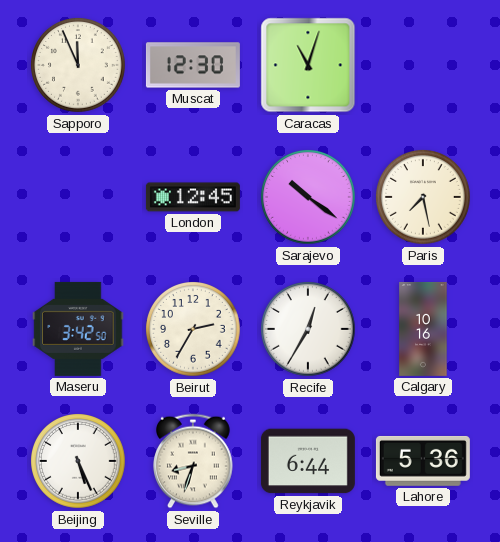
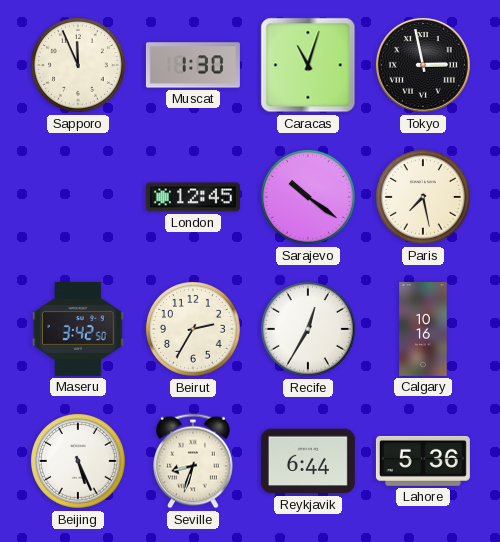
Muscat: 12:30 -> 1:30 (193, 65)
Tokyo: none -> 2:58 (423, 65)
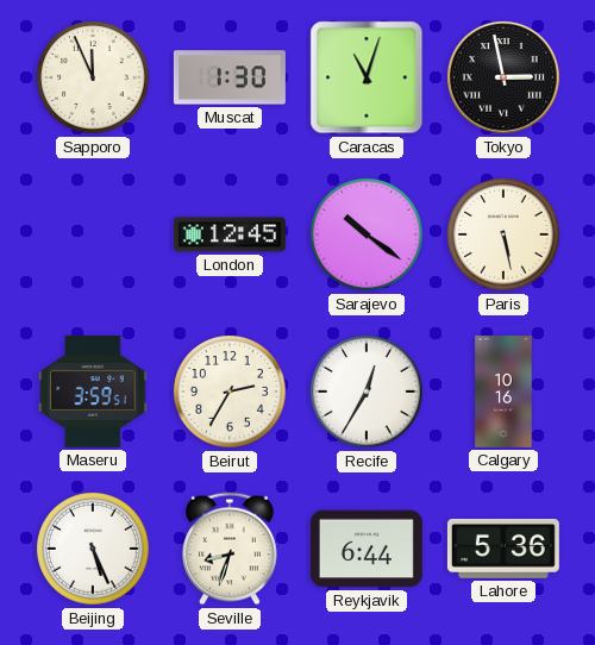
Paris: 7:28 -> 5:28 (505, 236)
Maseru: 3:42 -> 3:59 (93, 392)
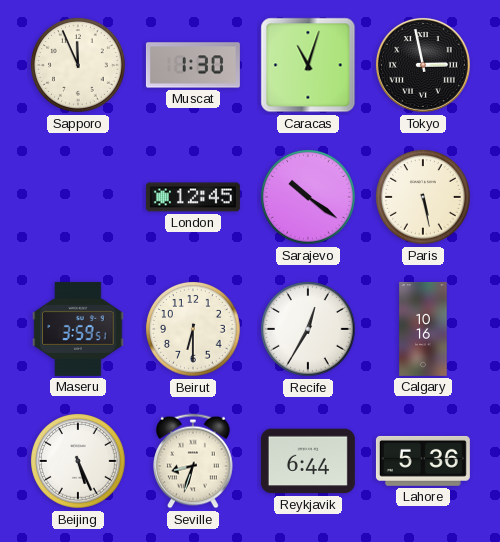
Beirut: 2:35 -> 6:30 (194, 330)
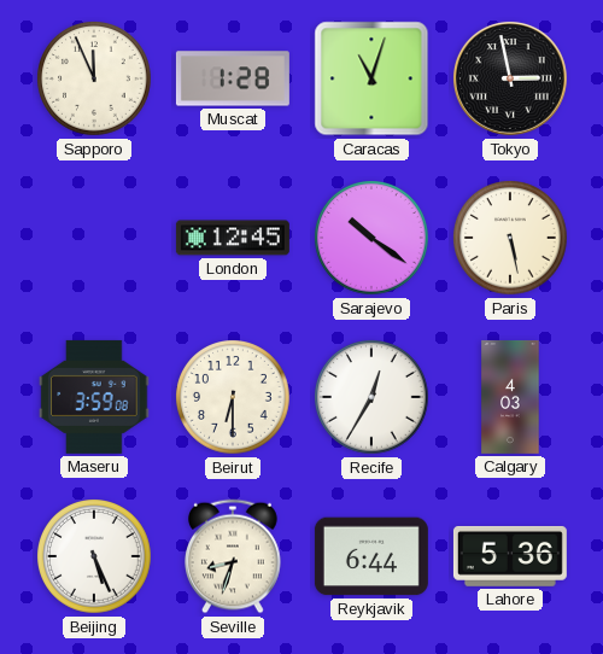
Muscat: 1:30 -> 1:28 (233, 78)
Maseru: 3:59:51 -> 3:59:08 (94, 397)
Calgary: 10:16 -> 4:03 (510, 397)
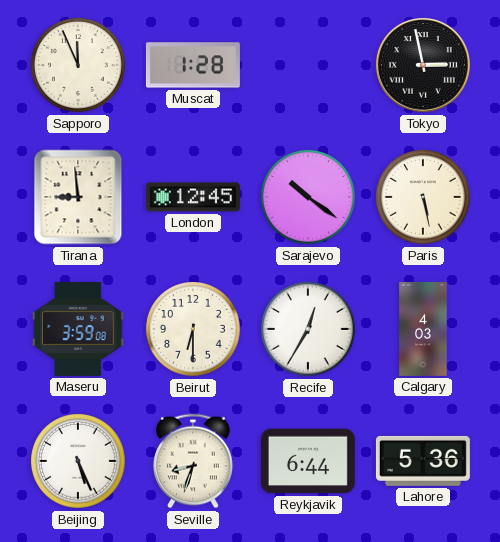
Caracas: 11:03 -> none (371, 78)
Tirana: none -> 8:59 (78, 197)
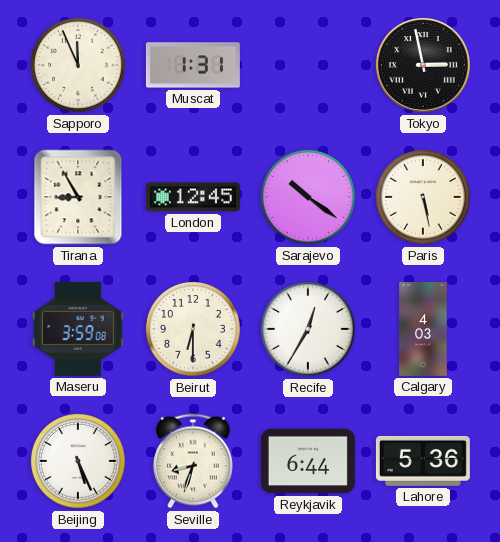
Muscat: 1:28 -> 1:31 (193, 65)
Tirana: 8:59 -> 8:55 (78, 197)
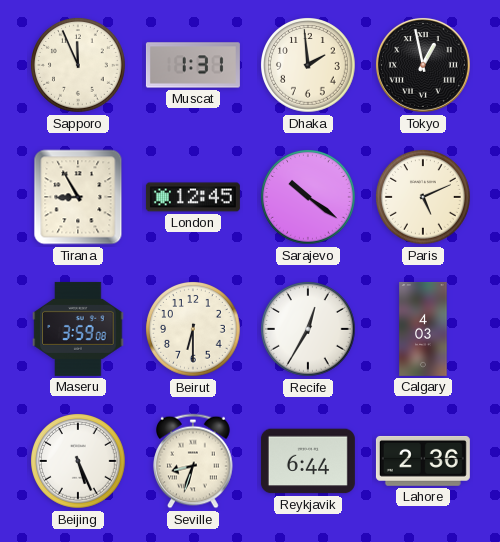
Dhaka: none -> 1:59 (309, 66)
Tokyo: 2:58 -> 12:58 (423, 65)
Paris: 5:28 -> 5:11 (424, 198)
Lahore: 5:36 -> 2:36 (423, 461)
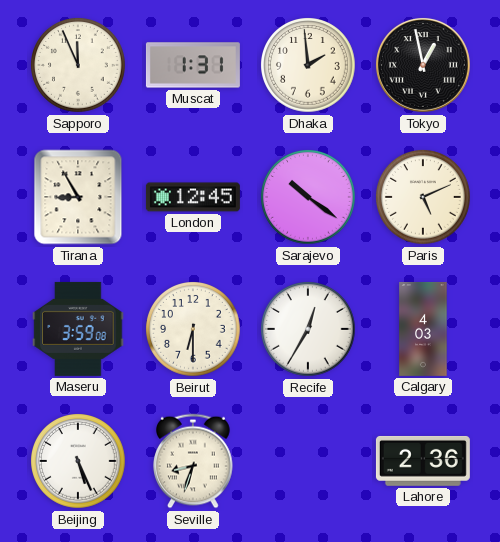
Reykjavik: 6:44 -> none (308, 461)
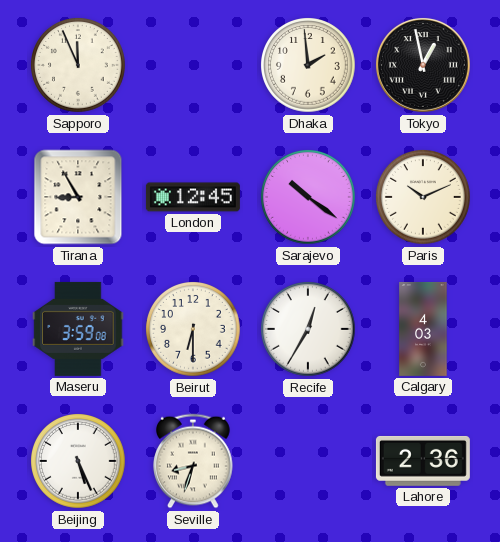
Muscat: 1:31 -> none (193, 65)
Paris: 5:11 -> 10:11 (424, 198)
